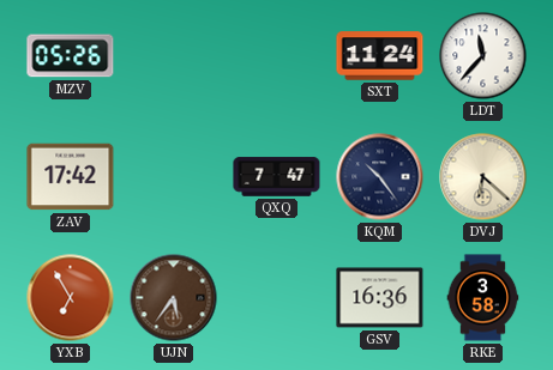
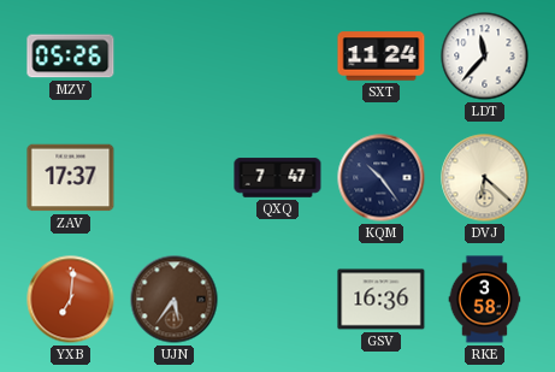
ZAV: 17:42 -> 17:37 (71, 178)
YXB: 6:55 -> 7:01 (71, 300)
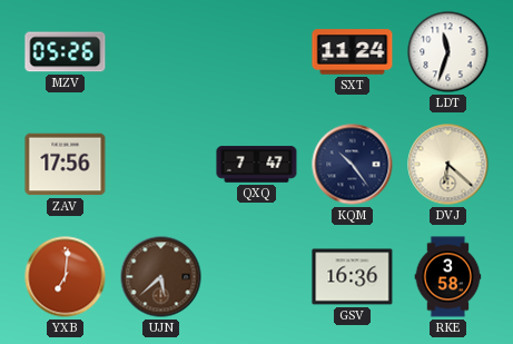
LDT: 11:37 -> 11:33 (448, 52)
ZAV: 17:37 -> 17:56 (66, 165)
UJN: 5:36 -> 5:38 (161, 277)
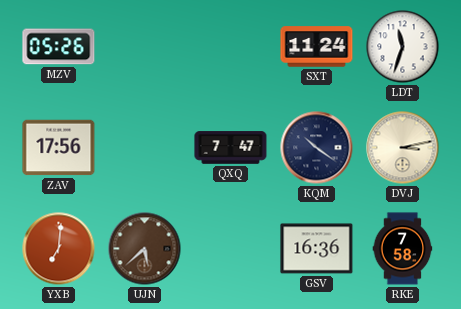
KQM: 10:24 -> 10:21 (317, 148)
DVJ: 6:22 -> 3:13 (403, 148)
RKE: 3:58 -> 7:58 (403, 249)
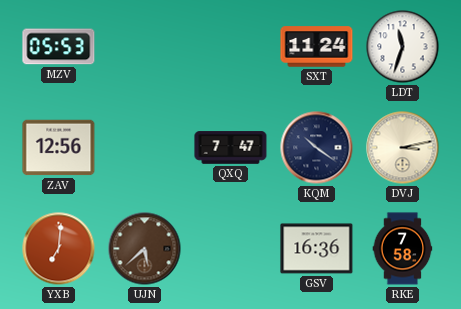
MZV: 05:26 -> 05:53 (59, 47)
ZAV: 17:56 -> 12:56 (59, 148)
